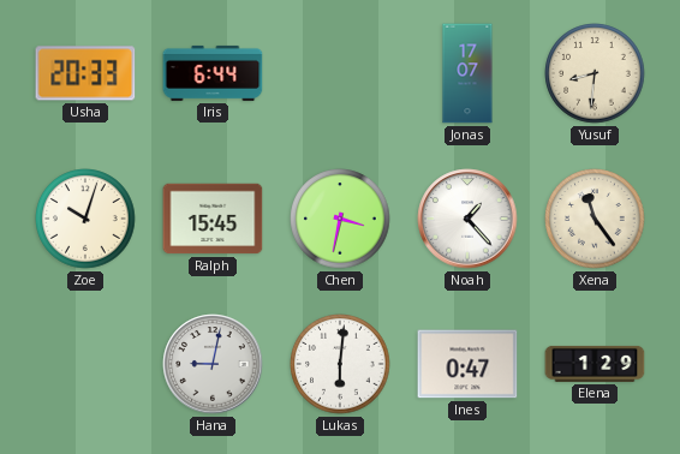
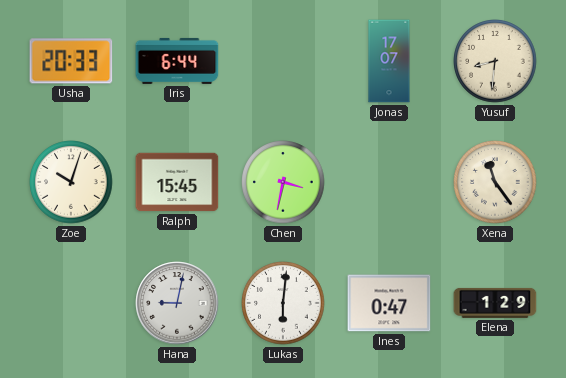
Noah: 1:23 -> none (467, 219)
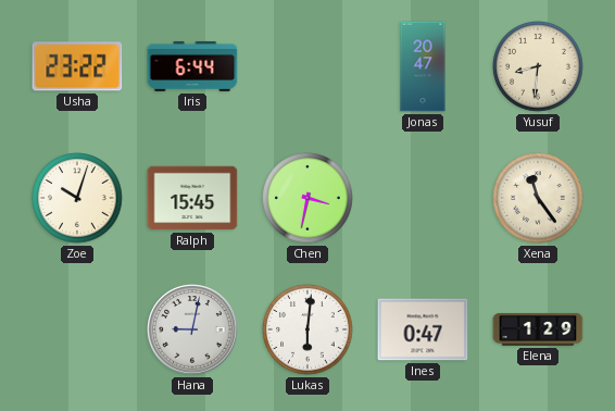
Usha: 20:33 -> 23:22 (77, 66)
Jonas: 17:07 -> 20:47 (423, 66)
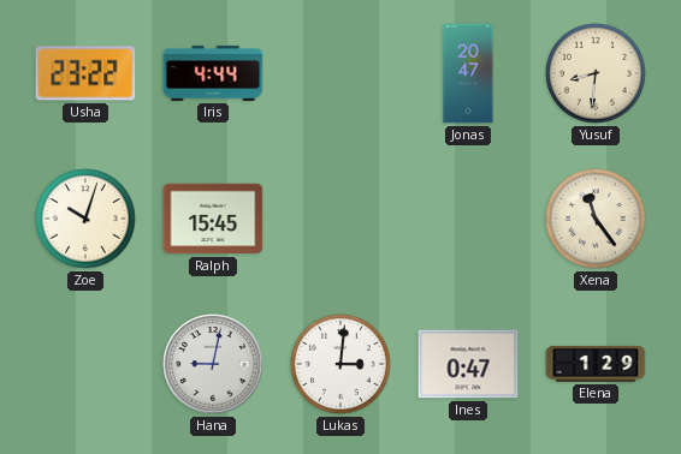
Iris: 6:44 -> 4:44 (213, 73)
Chen: 3:32 -> none (307, 198)
Lukas: 6:01 -> 3:01 (340, 364)
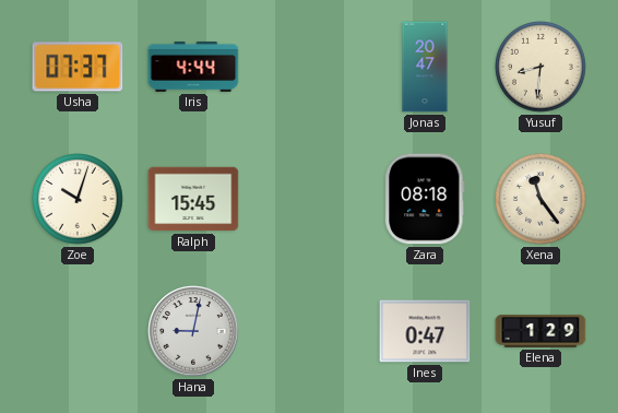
Usha: 23:22 -> 07:37 (78, 67)
Zara: none -> 08:18 (425, 199)
Lukas: 3:01 -> none (340, 364)
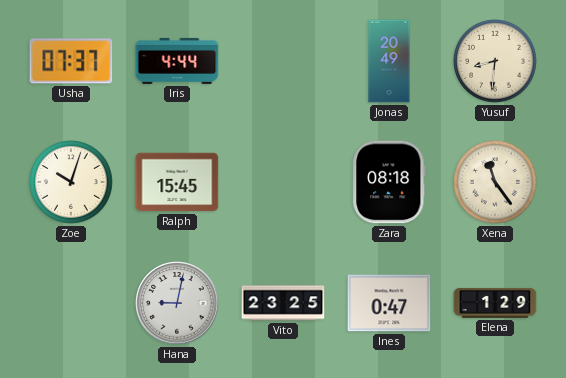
Jonas: 20:47 -> 20:49 (389, 61)
Vito: none -> 23:25 (283, 303)
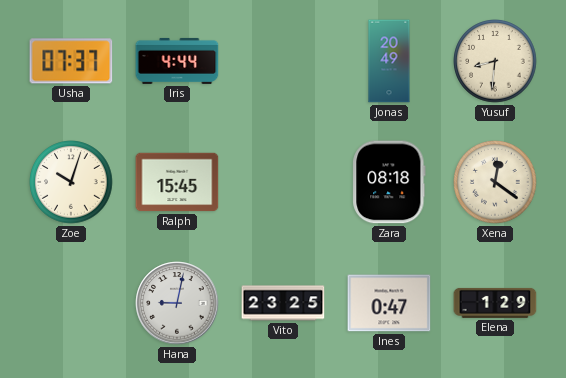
Xena: 11:24 -> 12:21 (495, 182)
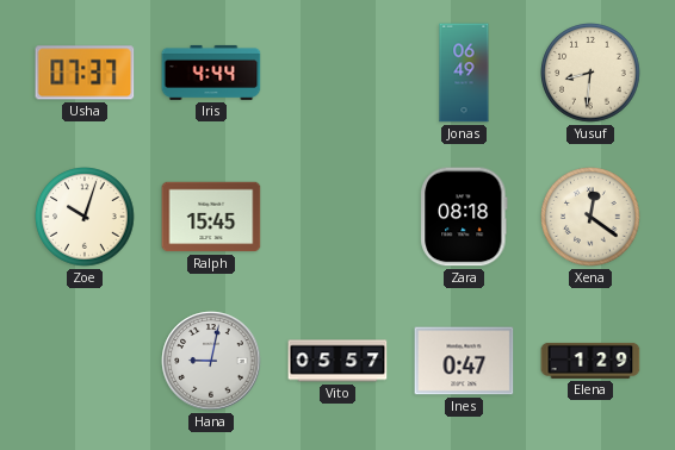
Jonas: 20:49 -> 06:49 (464, 73)
Vito: 23:25 -> 05:57 (337, 361)
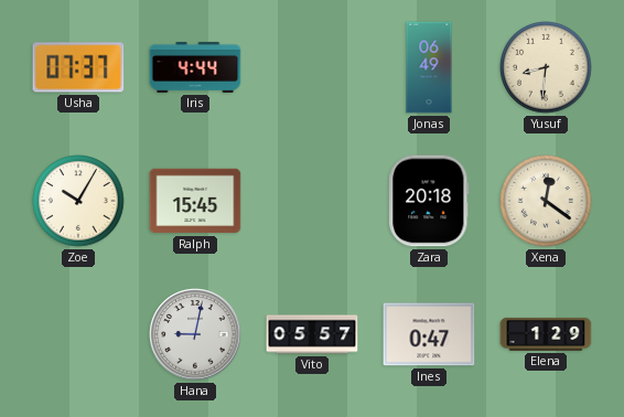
Zoe: 10:03 -> 10:05 (78, 201)
Zara: 08:18 -> 20:18 (429, 201)
